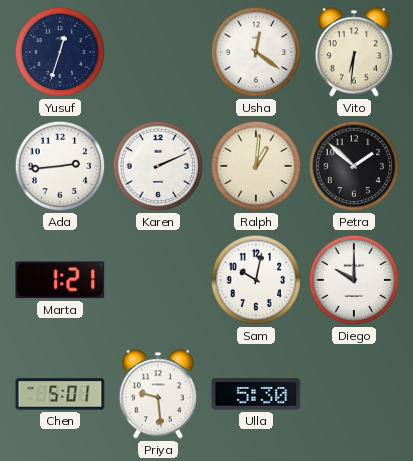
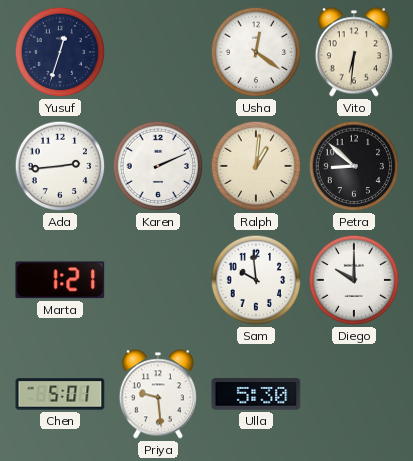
Petra: 1:52 -> 8:52 (354, 166)
Sam: 10:02 -> 9:59 (256, 280)
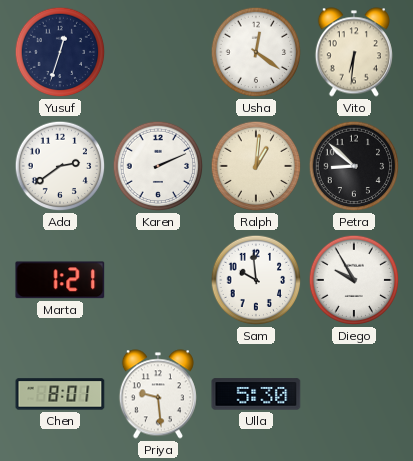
Ada: 2:44 -> 2:39 (60, 166)
Diego: 10:00 -> 9:55 (354, 280)
Chen: 5:01 -> 8:01 (60, 394)
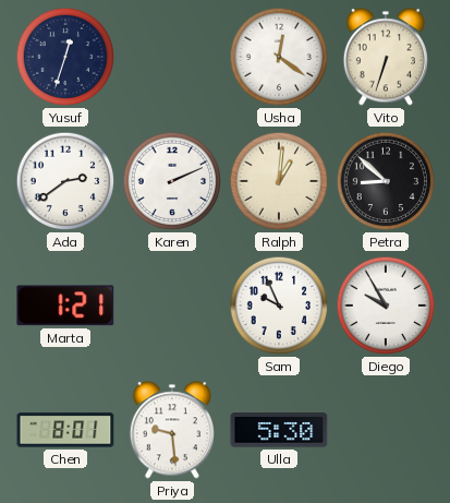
Vito: 6:31 -> 6:33 (386, 57)
Sam: 9:59 -> 9:56 (279, 306)
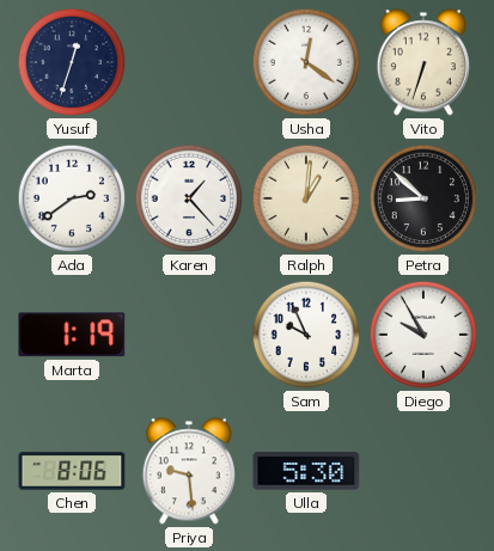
Karen: 2:11 -> 1:23 (189, 198)
Marta: 1:21 -> 1:19 (72, 335)
Chen: 8:01 -> 8:06 (72, 471)
